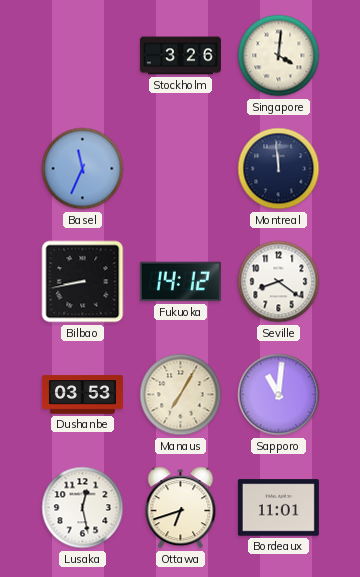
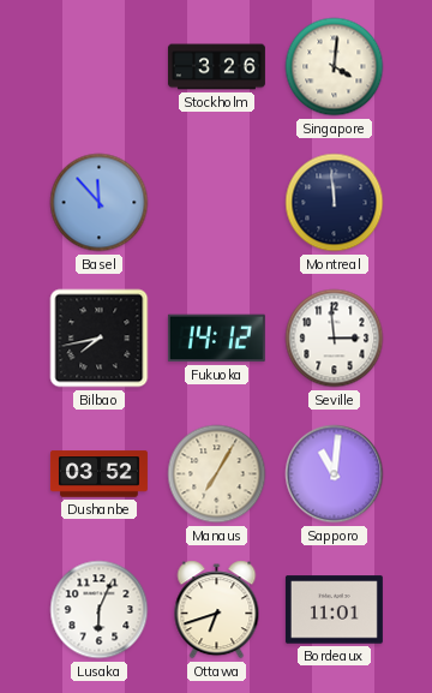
Basel: 11:34 -> 11:53 (100, 203)
Bilbao: 8:43 -> 7:43 (100, 339)
Seville: 8:21 -> 2:59 (335, 339)
Dushanbe: 03:53 -> 03:52 (98, 474)
Lusaka: 12:28 -> 6:04 (100, 610)
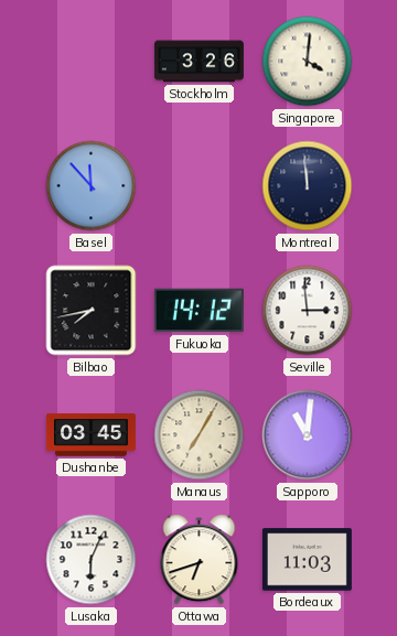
Dushanbe: 03:52 -> 03:45 (90, 435)
Bordeaux: 11:01 -> 11:03 (307, 560)
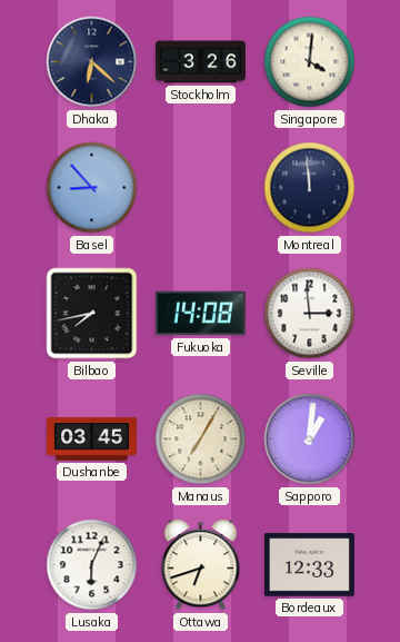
Dhaka: none -> 6:22 (92, 62)
Basel: 11:53 -> 8:53 (92, 188)
Fukuoka: 14:12 -> 14:08 (200, 314)
Sapporo: 11:01 -> 1:01 (310, 439)
Bordeaux: 11:03 -> 12:33 (309, 565)
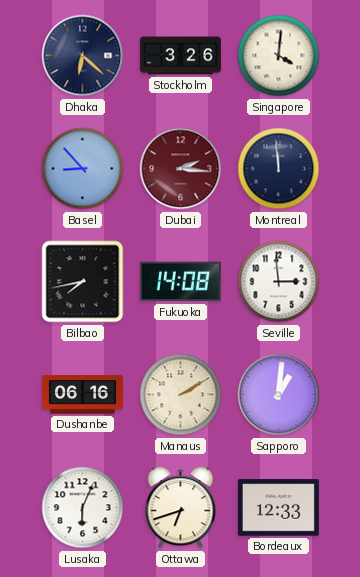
Dubai: none -> 2:16 (181, 169)
Dushanbe: 03:45 -> 06:16 (82, 395)
Manaus: 7:05 -> 2:10 (181, 395)
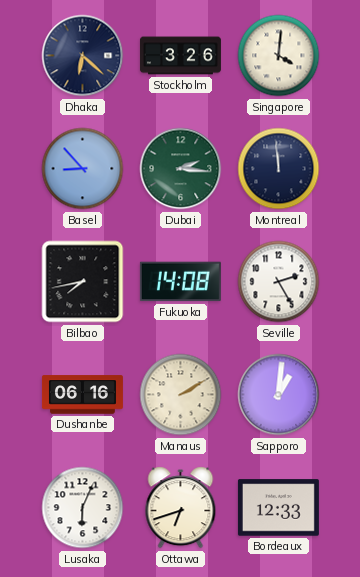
Dubai dial: burgundy -> green (181, 169)
Seville: 2:59 -> 2:25 (279, 282)
